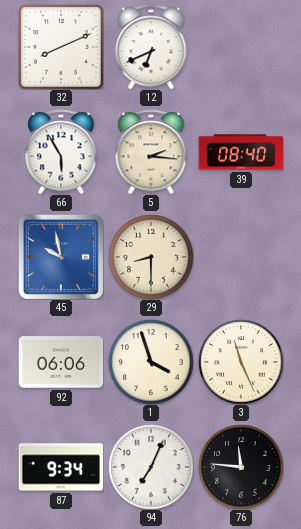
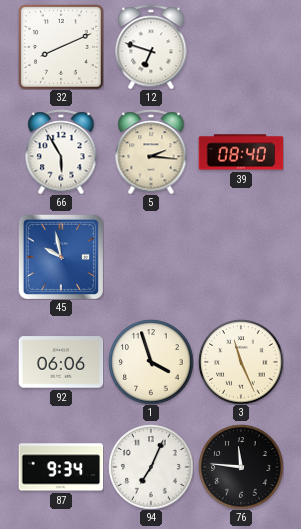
12: 6:41 -> 6:48 (151, 47)
29: 8:30 -> none (151, 257)
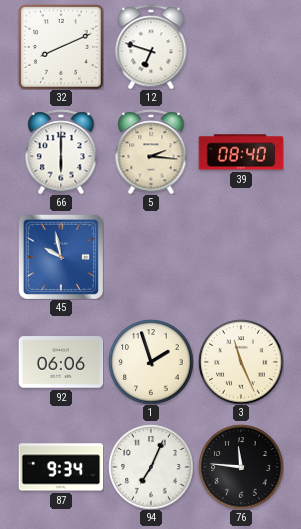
66: 5:55 -> 6:00 (61, 152)
1: 3:57 -> 1:57 (151, 362)
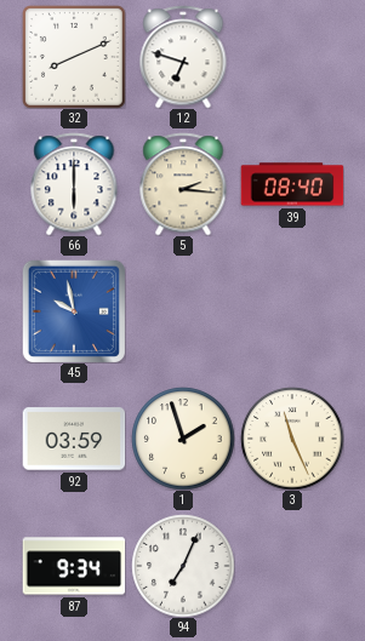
92: 06:06 -> 03:59 (74, 439)
76: 11:46 -> none (241, 467)
